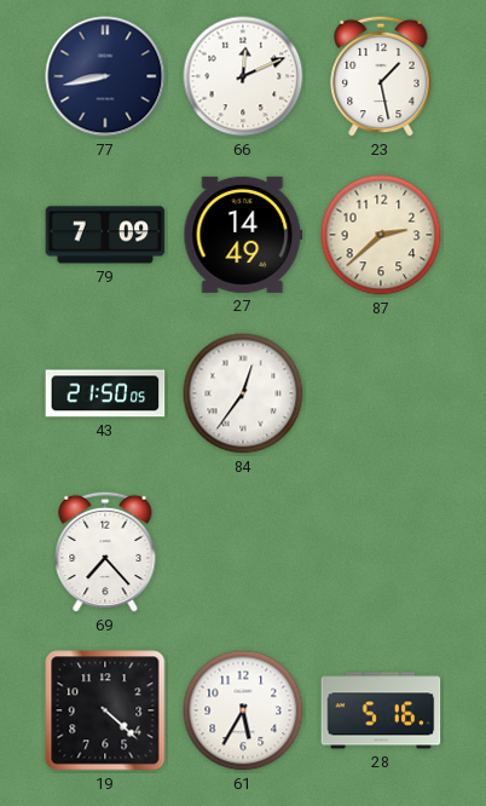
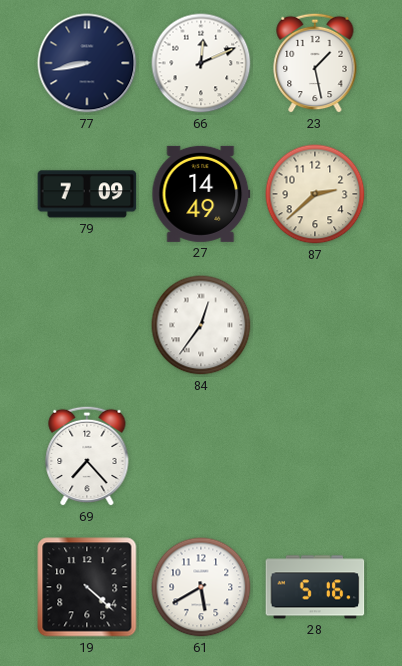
43: 21:50 -> none (105, 393)
61: 5:35 -> 5:40 (201, 587)
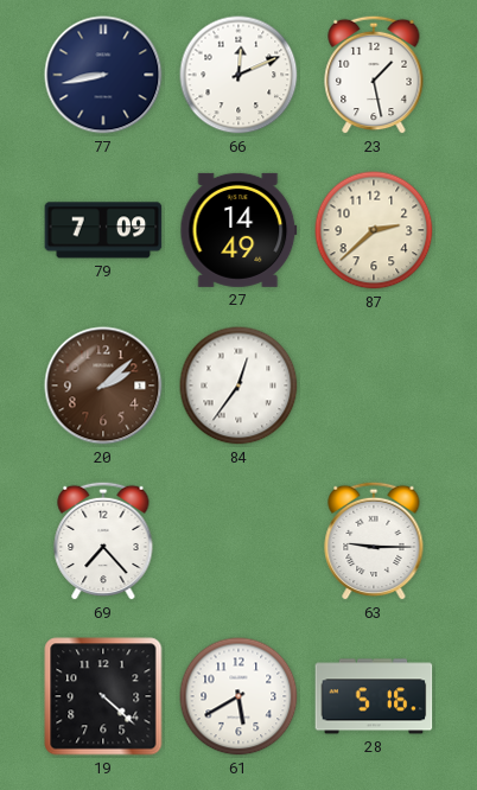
20: none -> 2:08 (103, 386)
63: none -> 9:15 (374, 541)
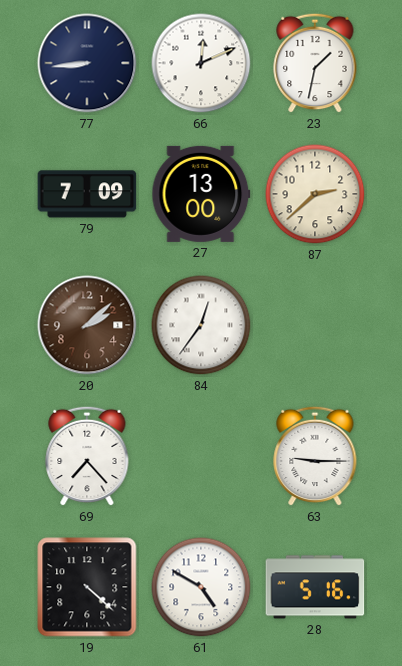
77: 8:43 -> 8:44 (87, 63)
23: 1:28 -> 1:32 (315, 63)
27: 14:49 -> 13:00 (201, 194)
61: 5:40 -> 4:50 (201, 587)
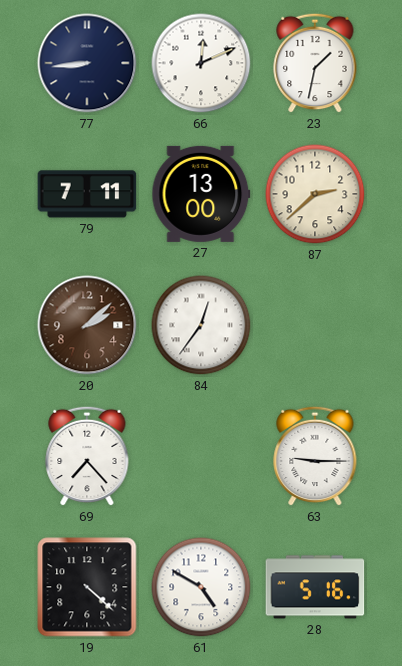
79: 7:09 -> 7:11 (87, 194)
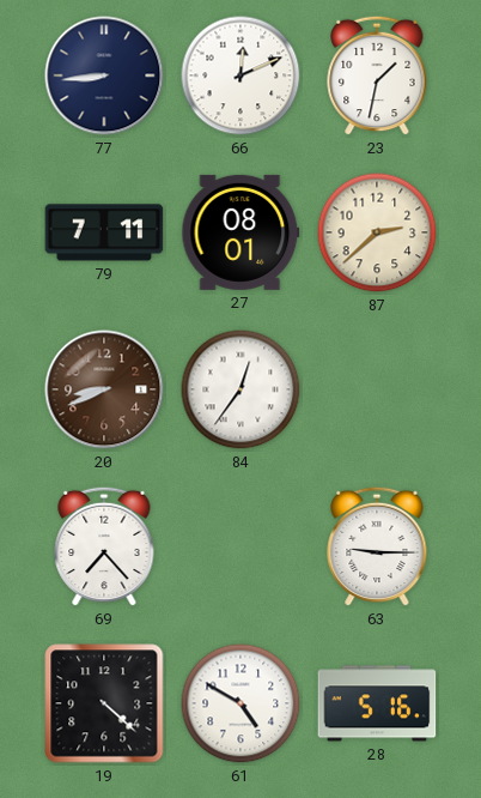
27: 13:00 -> 08:01 (240, 232)
20: 2:08 -> 8:41 (104, 389)
